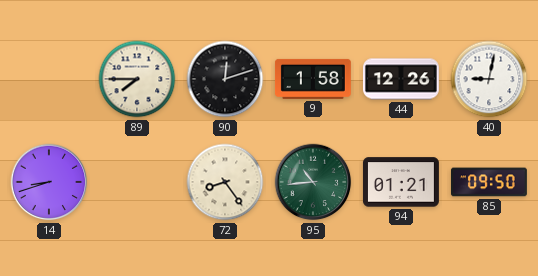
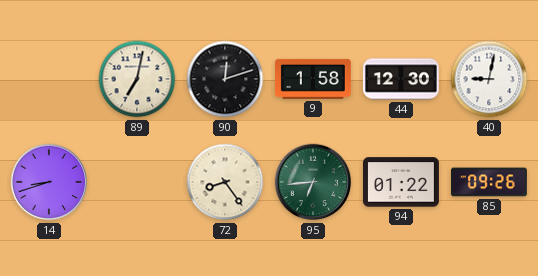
89: 7:45 -> 7:02 (137, 79)
44: 12:26 -> 12:30 (401, 79)
95: 10:44 -> 6:44 (313, 182)
94: 01:21 -> 01:22 (401, 182)
85: 09:50 -> 09:26 (489, 182)
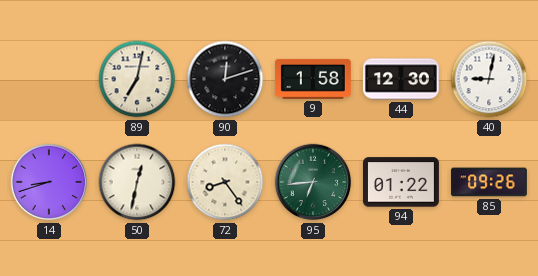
50: none -> 12:32 (137, 182)
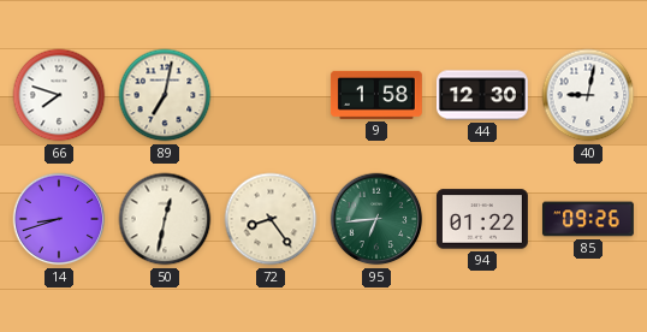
66: none -> 7:48 (59, 95)
90: 12:12 -> none (225, 79)
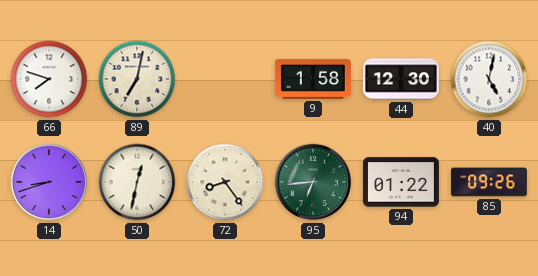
40: 9:02 -> 5:02 (489, 79)
